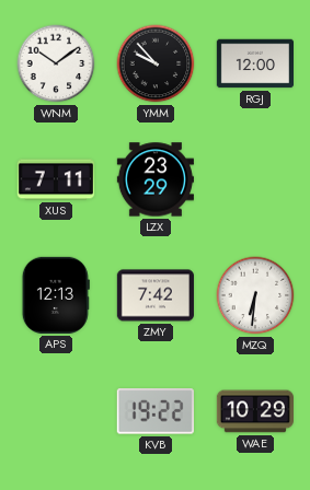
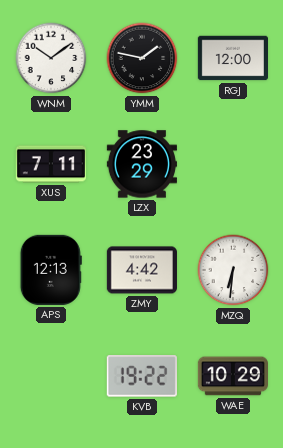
YMM: 9:53 -> 1:47 (142, 58)
ZMY: 7:42 -> 4:42 (141, 270)
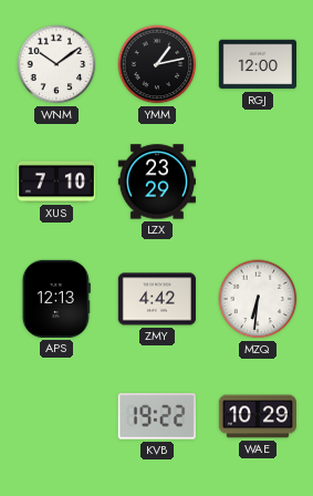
YMM: 1:47 -> 1:13 (157, 64)
XUS: 7:11 -> 7:10 (56, 182)
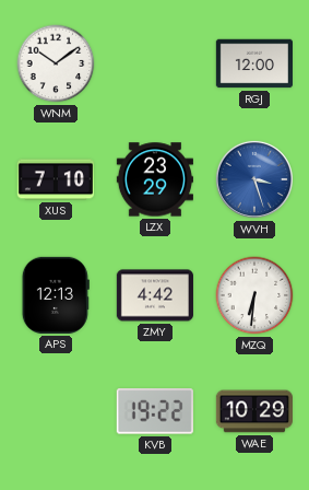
YMM: 1:13 -> none (157, 64)
WVH: none -> 3:27 (254, 179)
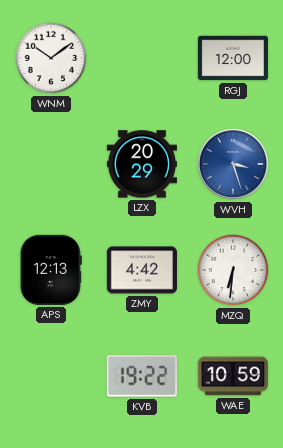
XUS: 7:10 -> none (56, 179)
LZX: 23:29 -> 20:29 (142, 164)
WAE: 10:29 -> 10:59 (233, 376)
